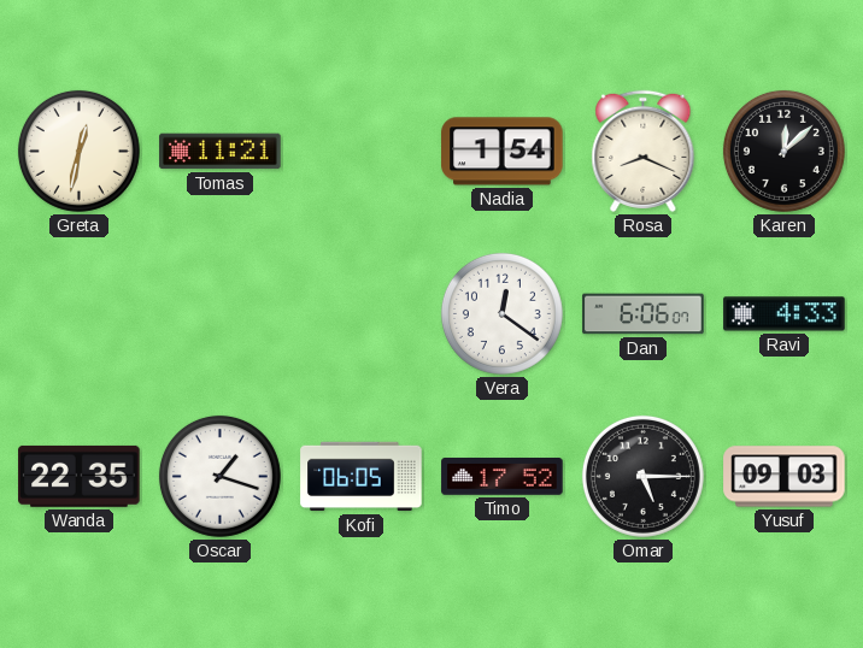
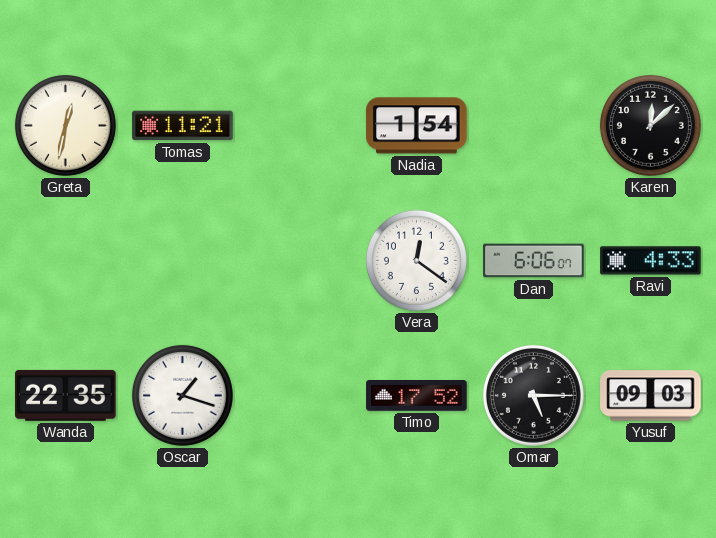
Rosa: 8:19 -> none (644, 151)
Kofi: 06:05 -> none (362, 477)
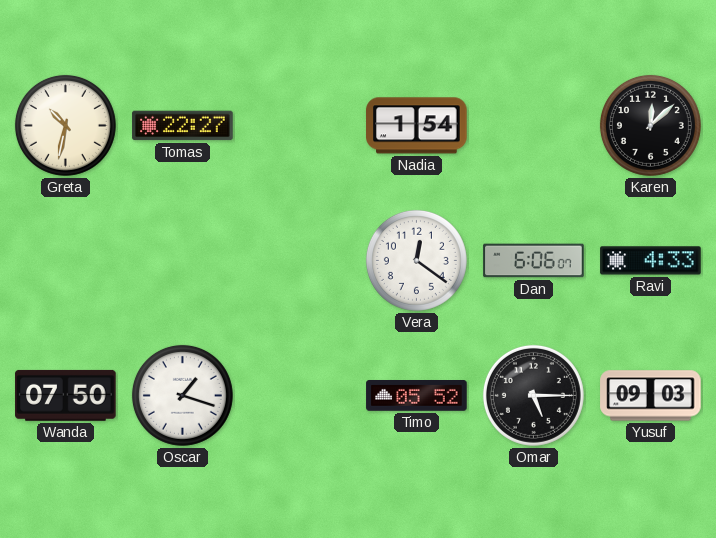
Greta: 12:32 -> 10:32 (65, 125)
Tomas: 11:21 -> 22:27 (183, 126)
Wanda: 22:35 -> 07:50 (66, 395)
Timo: 17:52 -> 05:52 (417, 396)
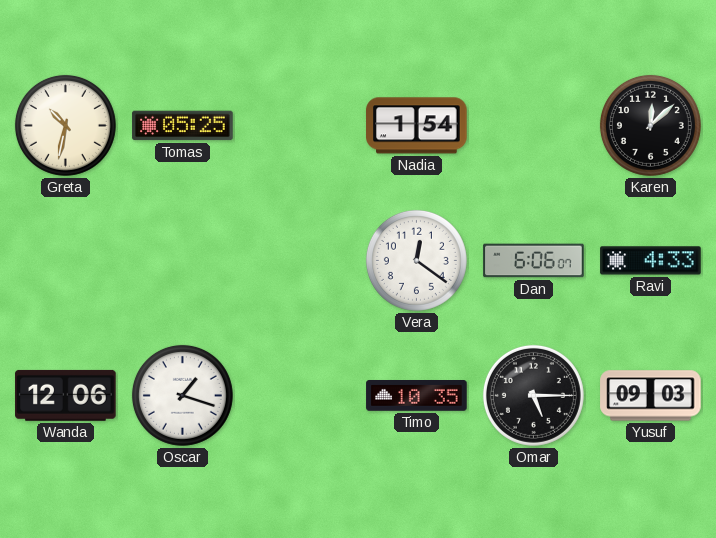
Tomas: 22:27 -> 05:25 (183, 126)
Wanda: 07:50 -> 12:06 (66, 395)
Timo: 05:52 -> 10:35 (417, 396)
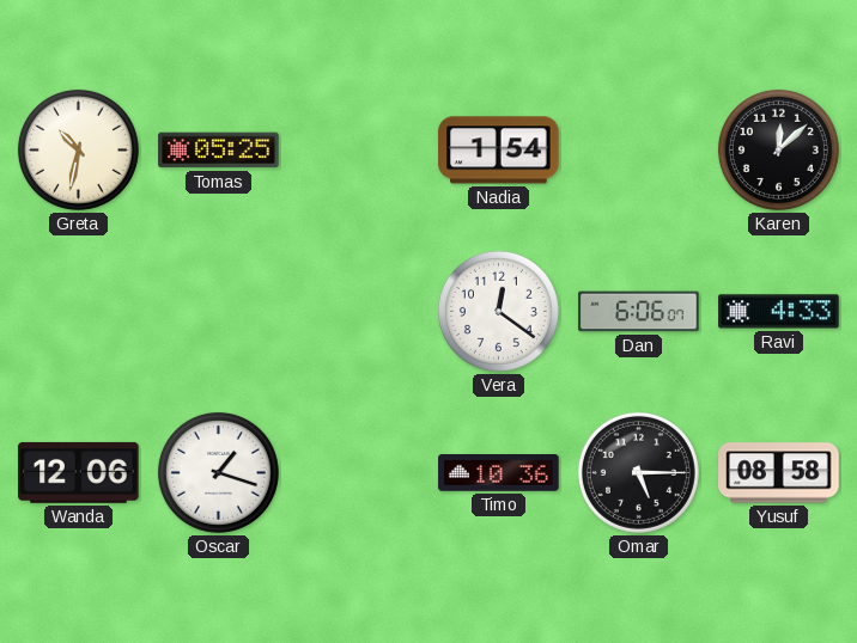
Timo: 10:35 -> 10:36 (499, 473)
Yusuf: 09:03 -> 08:58 (779, 473)
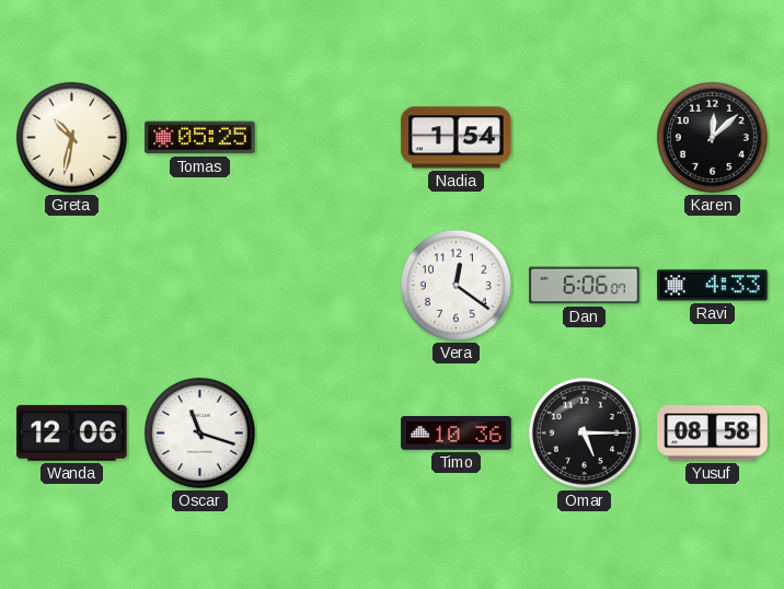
Oscar: 1:18 -> 11:18 (199, 432)
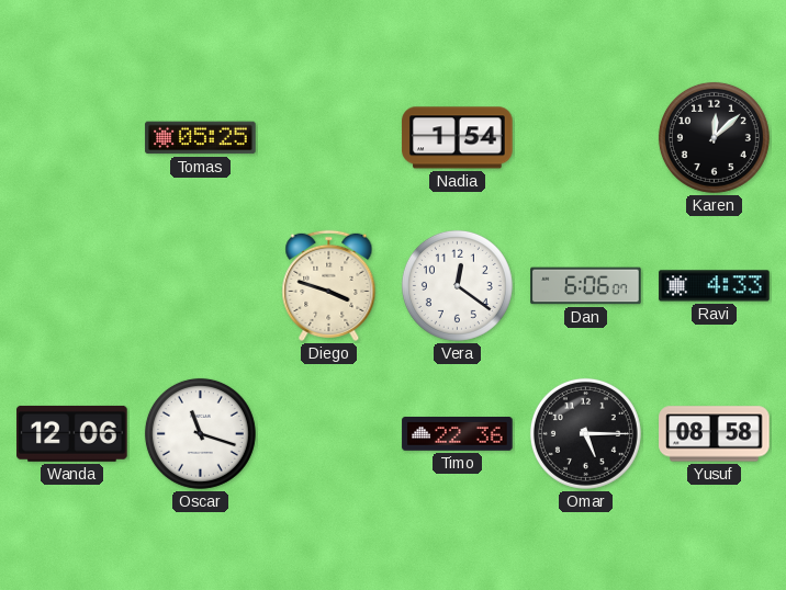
Greta: 10:32 -> none (71, 137)
Diego: none -> 3:48 (329, 285)
Timo: 10:36 -> 22:36 (458, 434)
